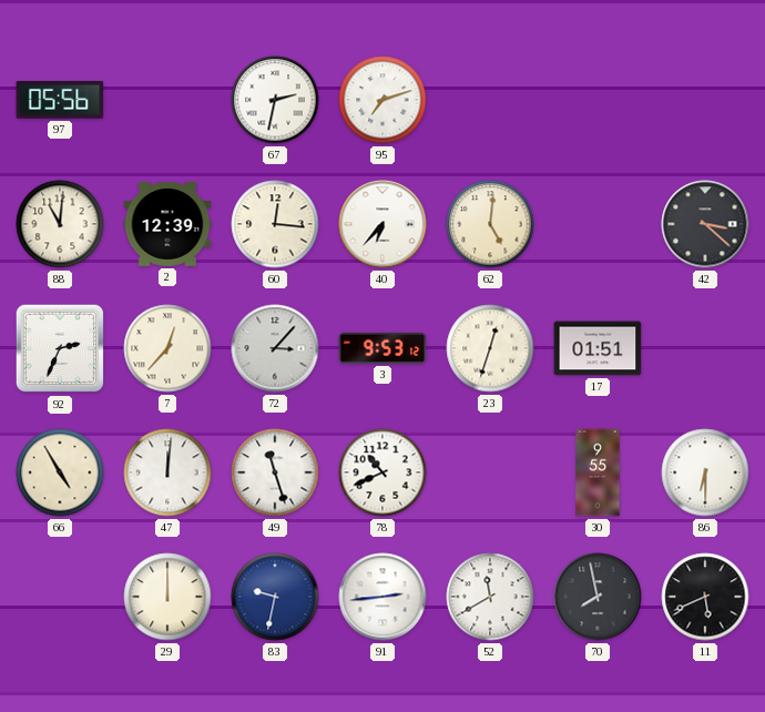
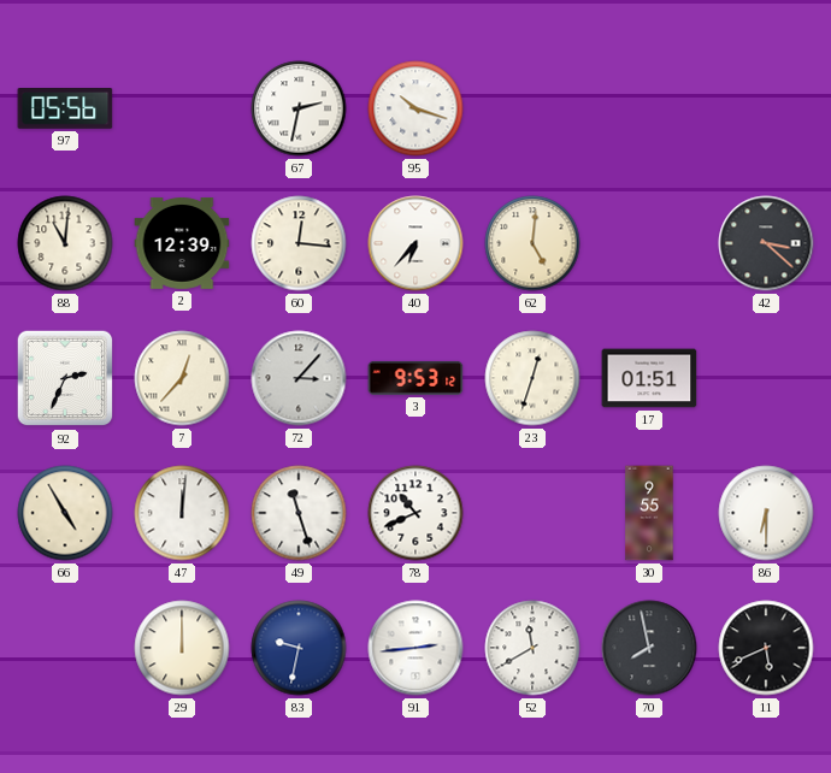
95: 7:12 -> 10:18 (415, 108)
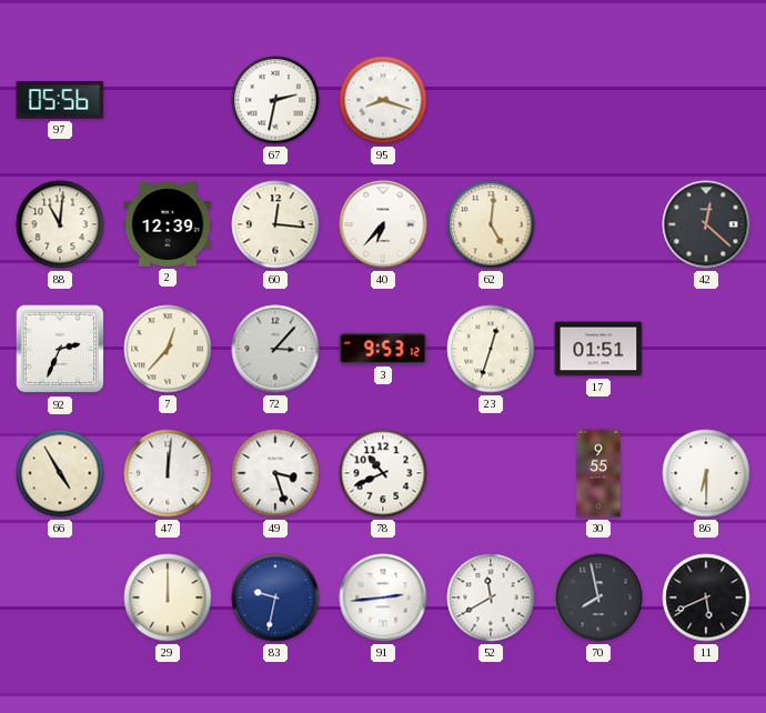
95: 10:18 -> 8:18 (383, 100)
42: 3:22 -> 12:22 (706, 224)
49: 11:27 -> 3:27 (275, 473)
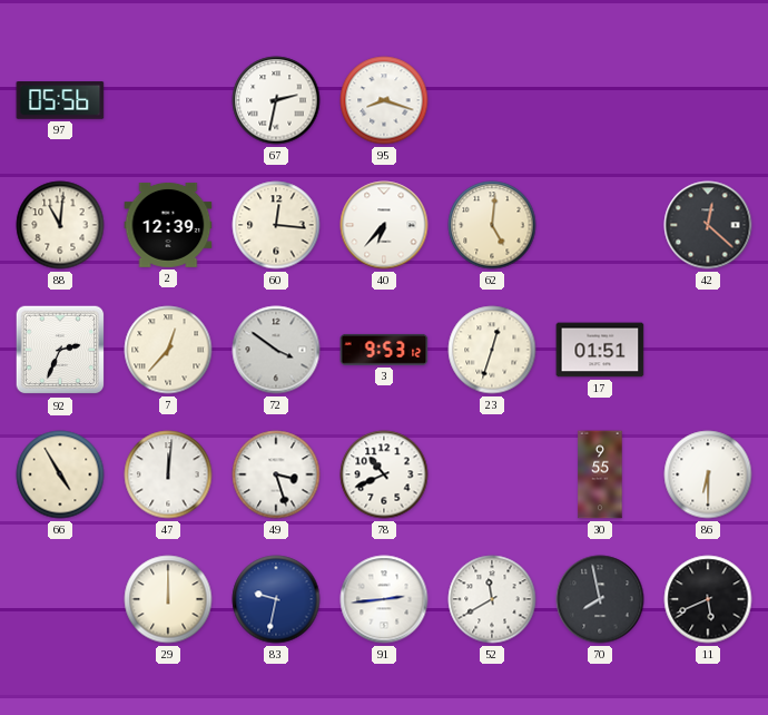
72: 3:07 -> 3:51 (276, 350)
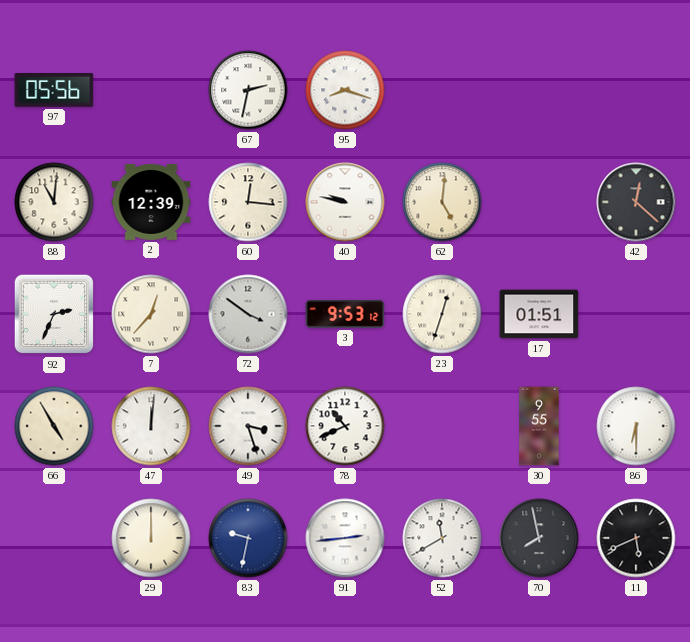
40: 6:37 -> 9:47 (345, 202)
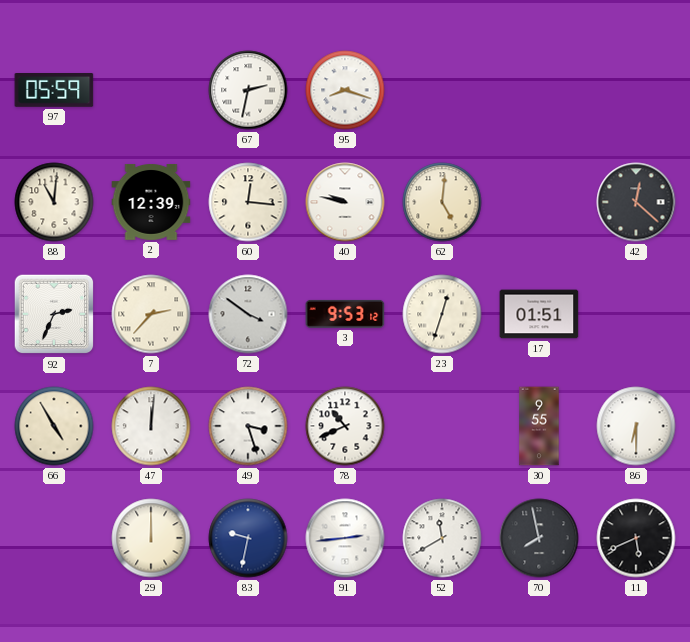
97: 05:56 -> 05:59 (54, 91)
7: 12:37 -> 2:37 (151, 314)
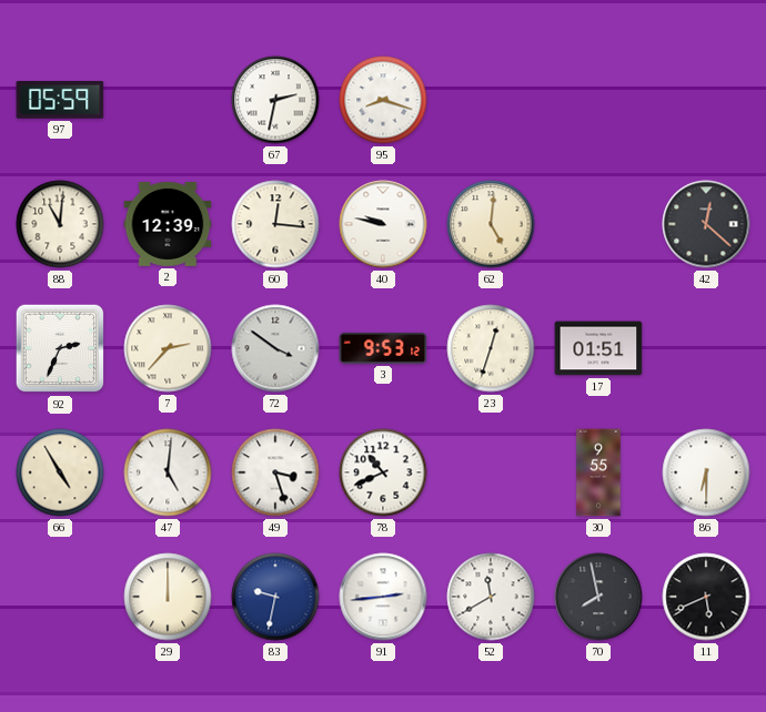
47: 12:01 -> 5:01 (168, 472)
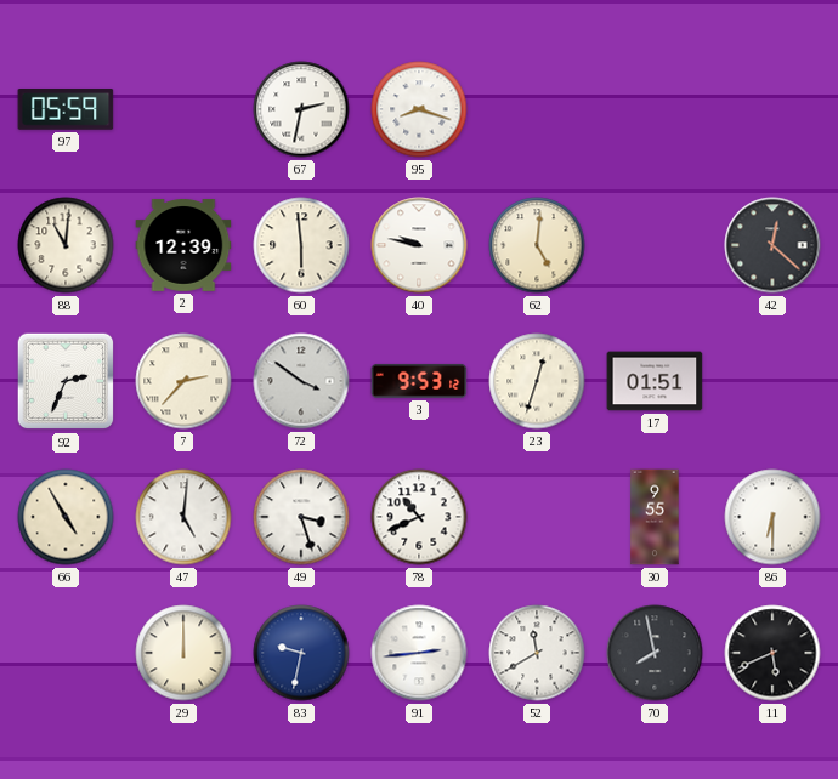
60: 12:16 -> 5:59 (301, 245)
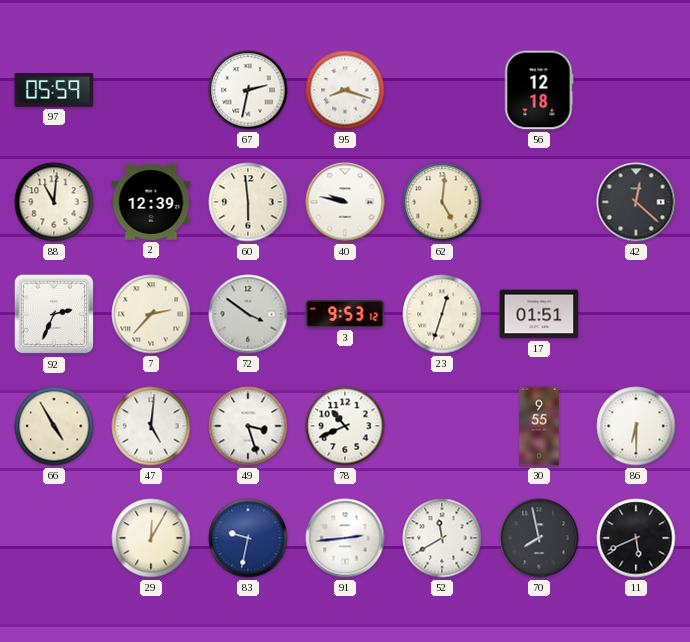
56: none -> 12:18 (539, 90)
29: 12:00 -> 12:05 (151, 538)
